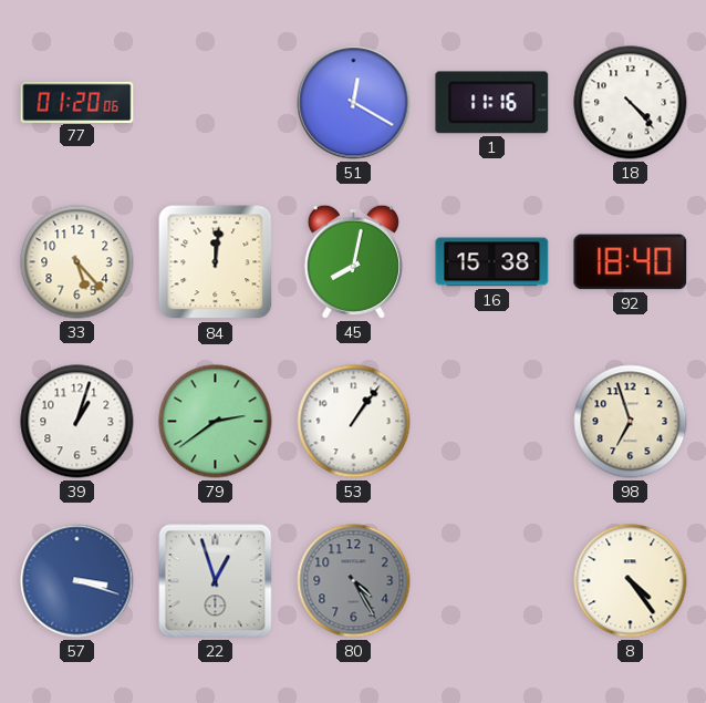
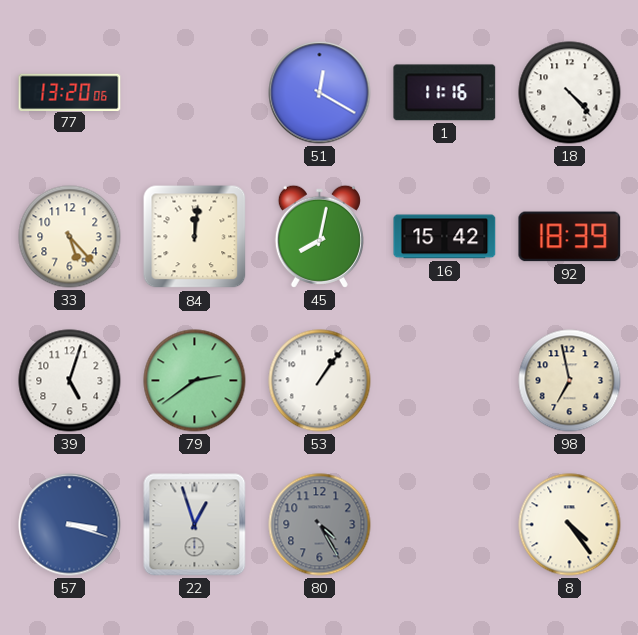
77: 01:20 -> 13:20 (70, 92)
16: 15:38 -> 15:42 (445, 237)
92: 18:40 -> 18:39 (570, 237)
39: 1:03 -> 5:03 (70, 381)
98: 6:57 -> 6:58 (570, 381)
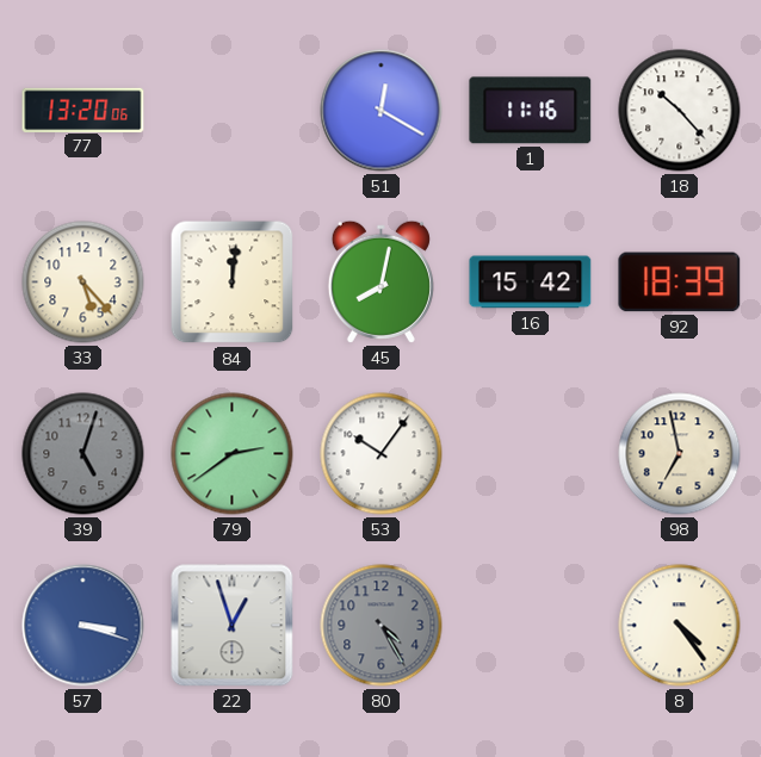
18: 4:23 -> 10:23 (680, 111)
39 dial: white -> grey (83, 454)
53: 1:06 -> 10:06 (382, 454)
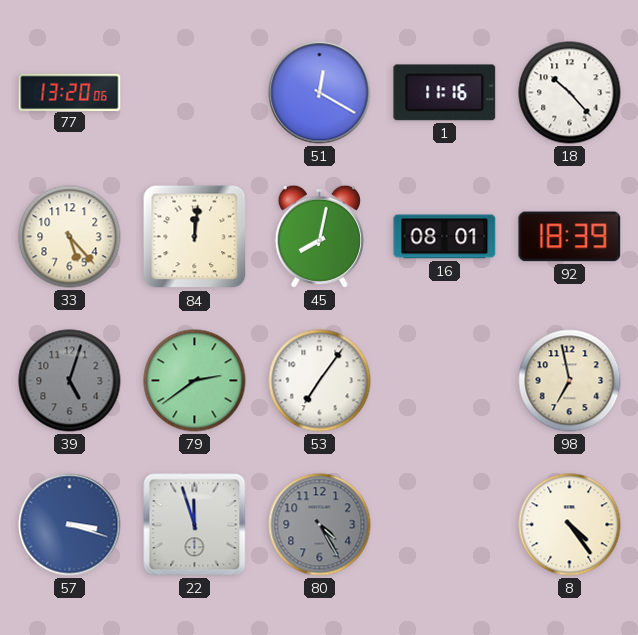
16: 15:42 -> 08:01 (445, 237)
53: 10:06 -> 7:06 (320, 381)
22: 12:57 -> 11:57 (195, 525)
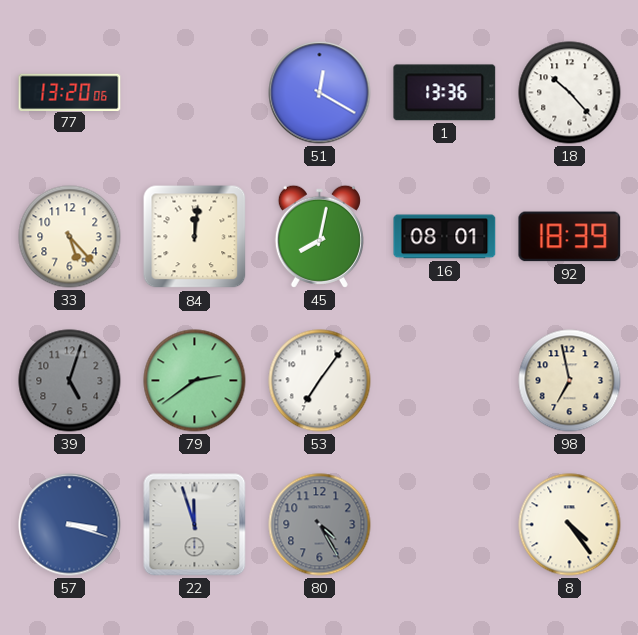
1: 11:16 -> 13:36 (445, 93)
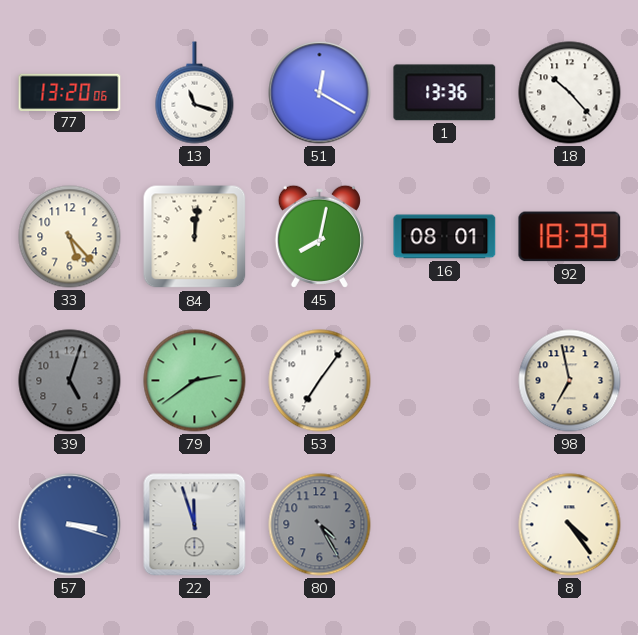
13: none -> 11:18 (195, 93)
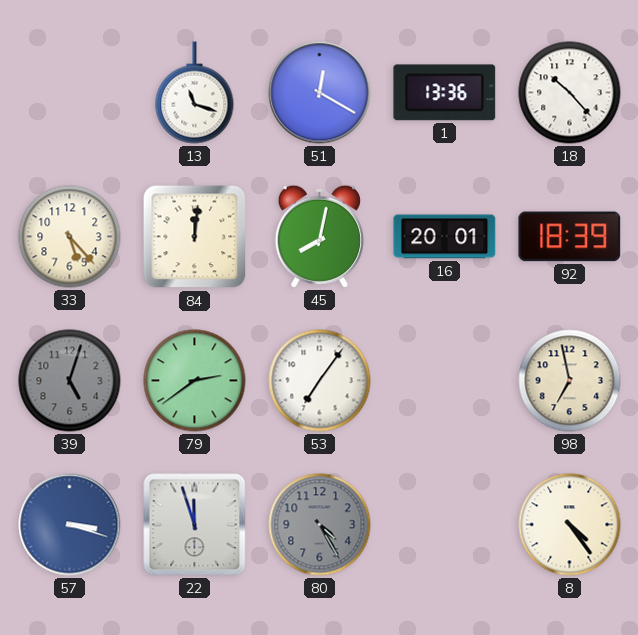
77: 13:20 -> none (70, 92)
16: 08:01 -> 20:01 (445, 237)
